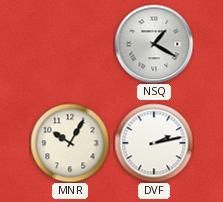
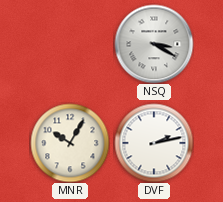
NSQ: 1:20 -> 3:20 (154, 44)
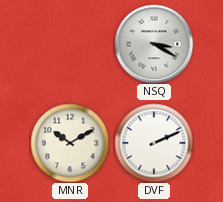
MNR: 10:05 -> 10:10 (70, 143)
DVF: 2:13 -> 2:11 (154, 143)
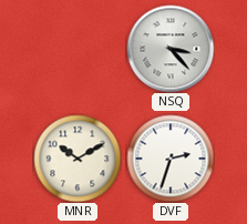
NSQ: 3:20 -> 3:23 (171, 49)
DVF: 2:11 -> 2:33 (171, 159)
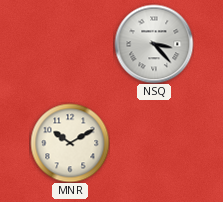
DVF: 2:33 -> none (171, 159)
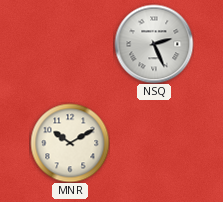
NSQ: 3:23 -> 2:26 (154, 44)
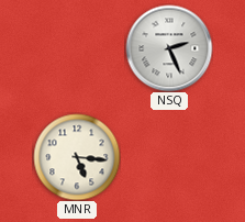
MNR: 10:10 -> 5:16 (77, 157)
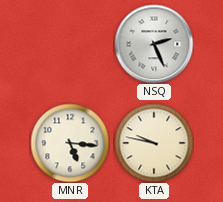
KTA: none -> 9:47 (154, 143)
